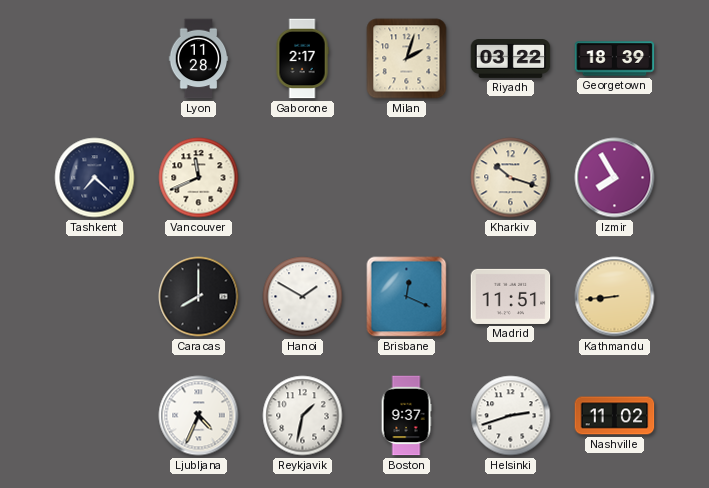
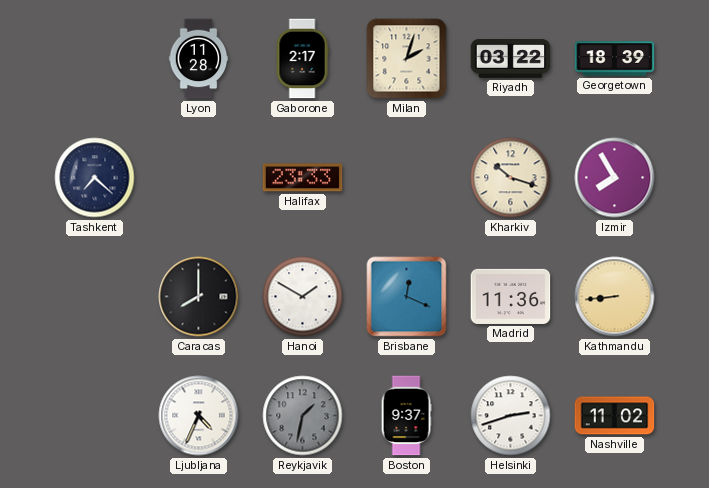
Vancouver: 11:41 -> none (199, 178)
Halifax: none -> 23:33 (303, 178)
Madrid: 11:51 -> 11:36 (511, 296)
Reykjavik dial: white -> grey (303, 416)
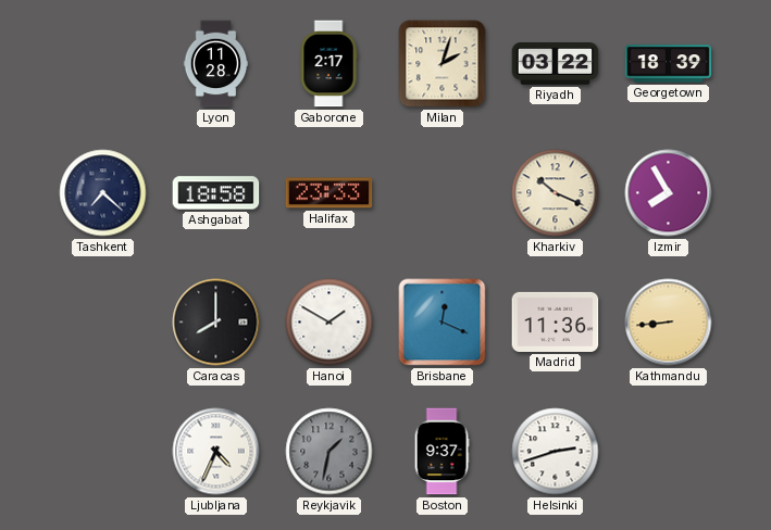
Ashgabat: none -> 18:58 (216, 193)
Kharkiv: 10:18 -> 10:19 (556, 193)
Nashville: 11:02 -> none (615, 416)
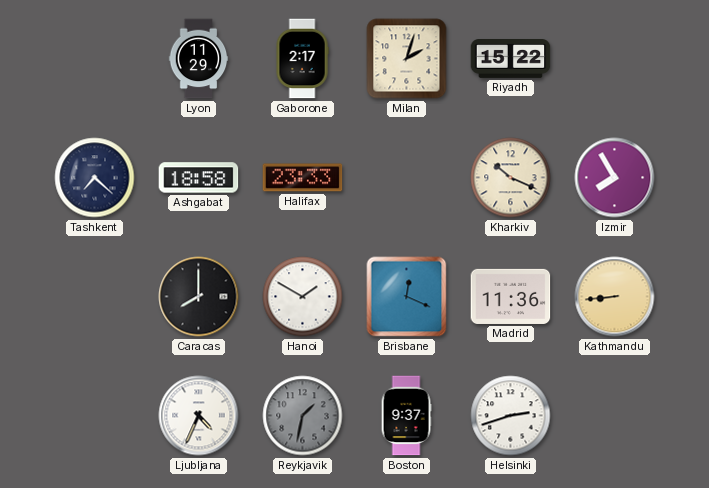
Lyon: 11:28 -> 11:29 (199, 59)
Riyadh: 03:22 -> 15:22 (511, 59)
Georgetown: 18:39 -> none (669, 64)
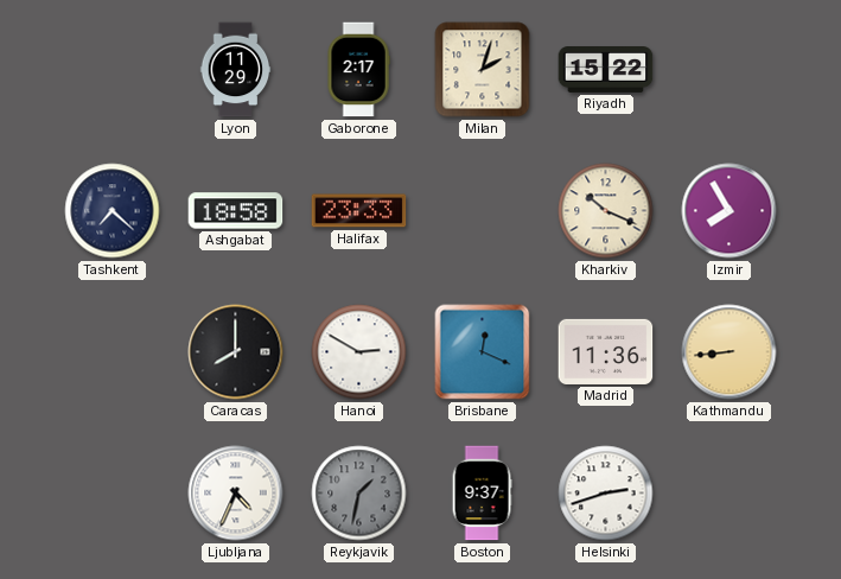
Hanoi: 1:50 -> 2:50 (359, 352)
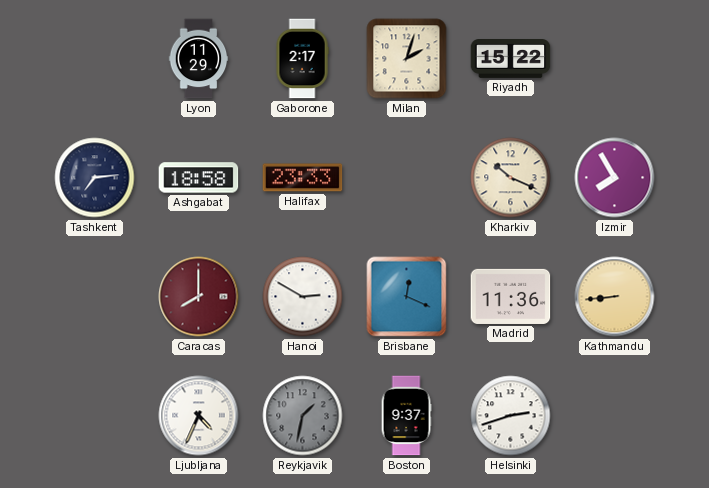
Tashkent: 7:22 -> 7:14 (95, 178)
Caracas dial: black -> burgundy (199, 297)
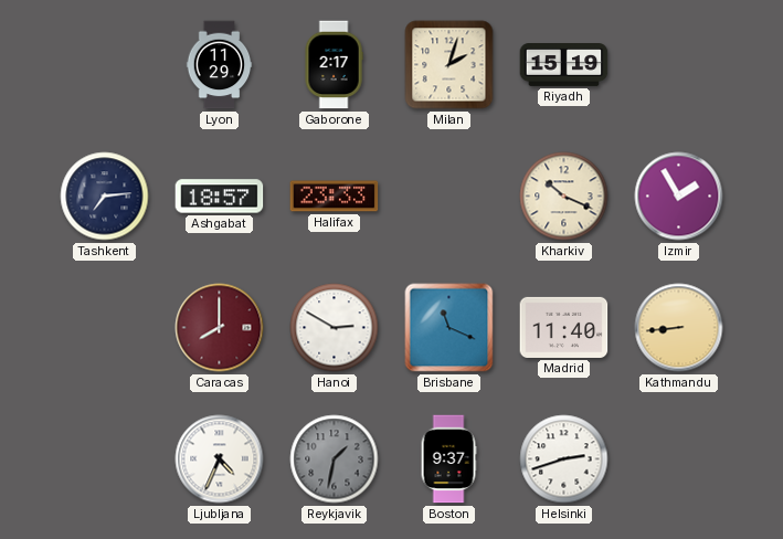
Riyadh: 15:22 -> 15:19 (564, 65)
Ashgabat: 18:58 -> 18:57 (220, 197)
Izmir: 7:55 -> 1:55 (679, 197)
Brisbane: 12:19 -> 11:19 (449, 328)
Madrid: 11:36 -> 11:40 (564, 327)
